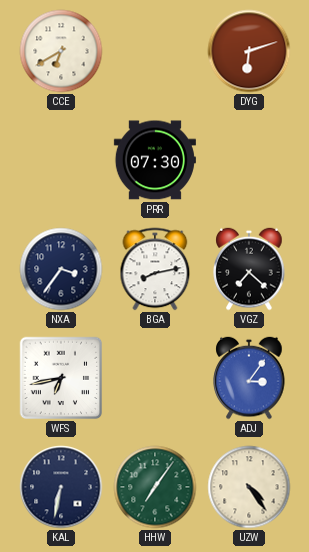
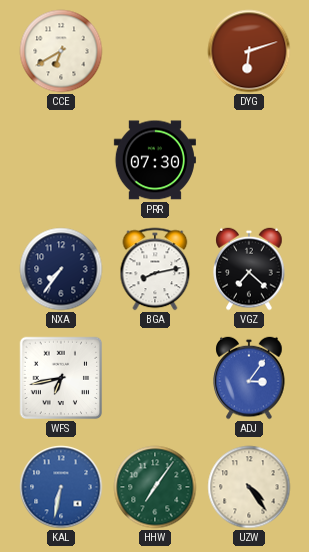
NXA: 3:36 -> 7:36 (61, 269)
KAL dial: navy -> blue (61, 487)
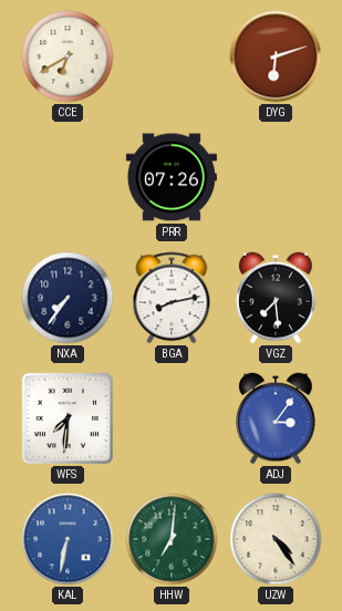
PRR: 07:30 -> 07:26 (172, 177)
VGZ: 7:22 -> 7:29 (276, 298)
WFS: 6:43 -> 7:31 (68, 418)
HHW: 7:06 -> 7:01 (172, 539)
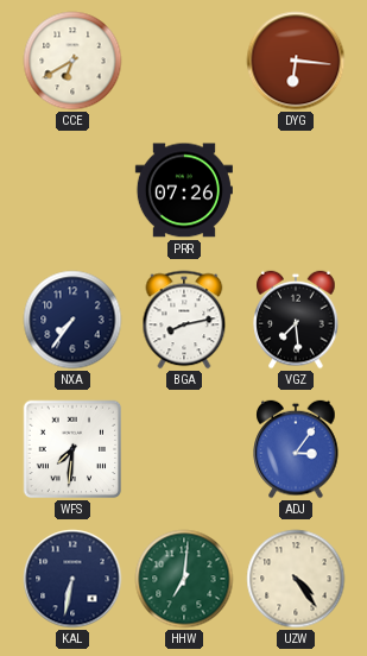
DYG: 6:12 -> 6:16 (296, 61)
KAL dial: blue -> navy (72, 579)
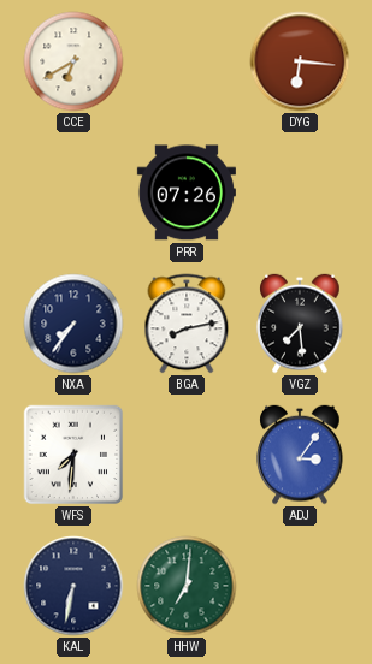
UZW: 4:24 -> none (296, 579)
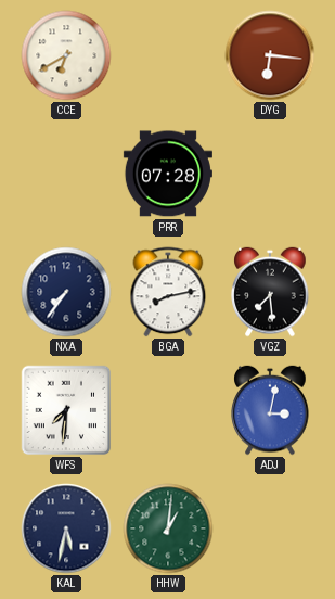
PRR: 07:26 -> 07:28 (168, 174)
ADJ: 3:06 -> 3:02 (270, 410)
KAL: 6:32 -> 5:32 (66, 528)
HHW: 7:01 -> 1:01 (168, 528)
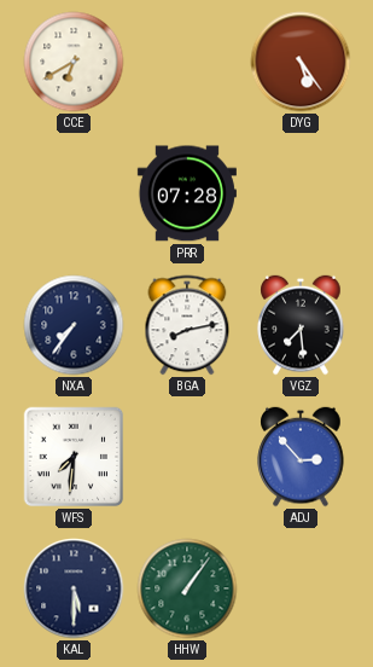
DYG: 6:16 -> 5:24 (301, 62)
ADJ: 3:02 -> 2:53 (301, 457)
KAL: 5:32 -> 5:30 (74, 588)
HHW: 1:01 -> 1:06 (187, 588)
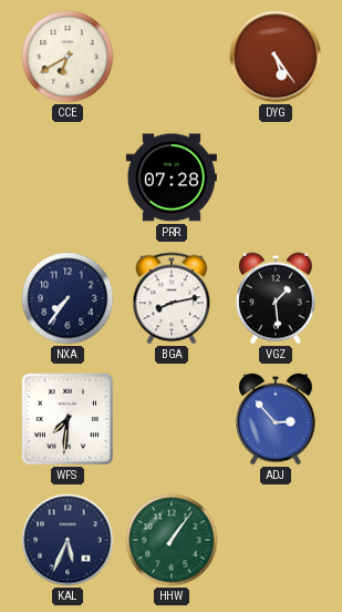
VGZ: 7:29 -> 1:29 (276, 298)
KAL: 5:30 -> 5:34 (68, 540)
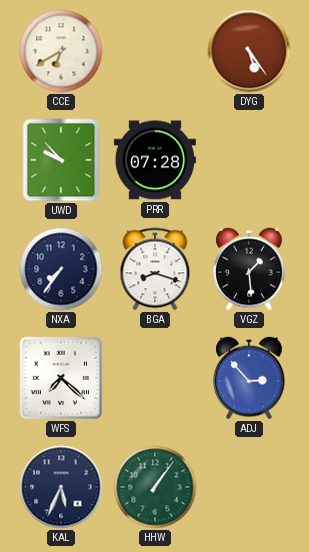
UWD: none -> 9:53 (61, 160)
BGA: 8:13 -> 8:18 (155, 269)
WFS: 7:31 -> 7:22 (61, 378)
